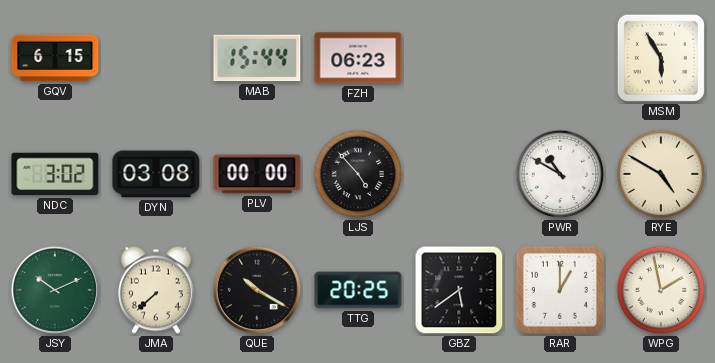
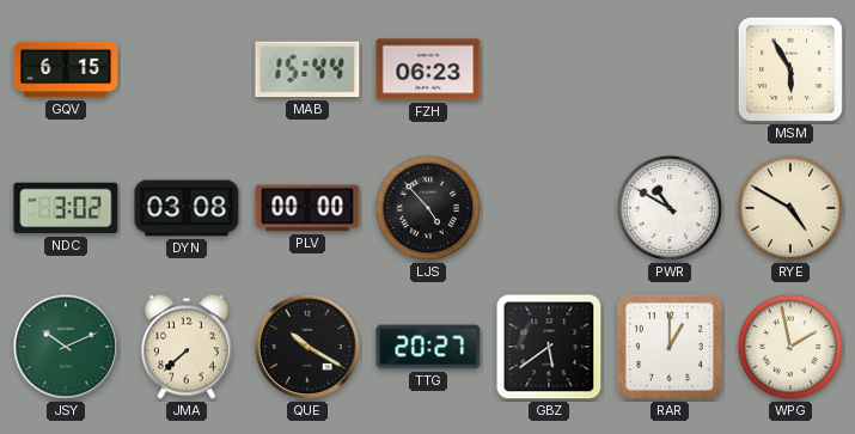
TTG: 20:25 -> 20:27 (428, 347)
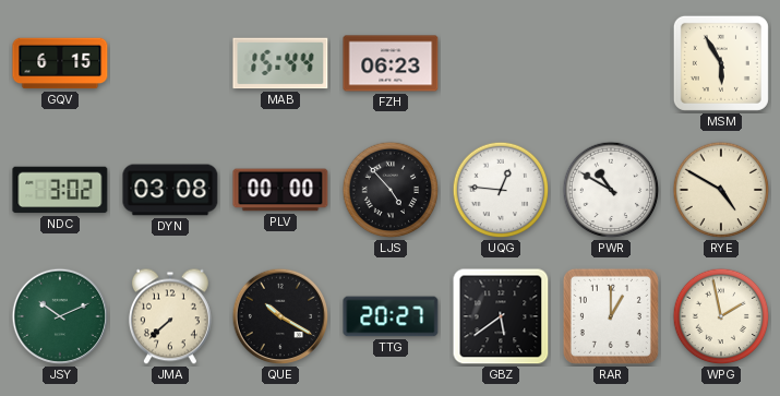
UQG: none -> 12:46 (501, 190)
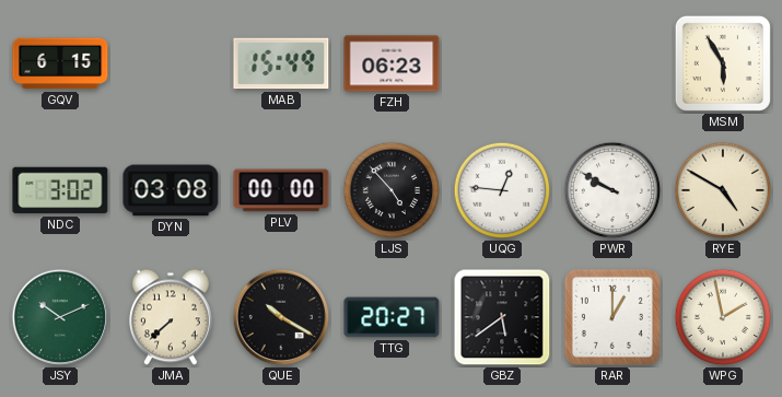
MAB: 15:44 -> 15:49 (281, 63)
PWR: 10:50 -> 9:50 (612, 190)
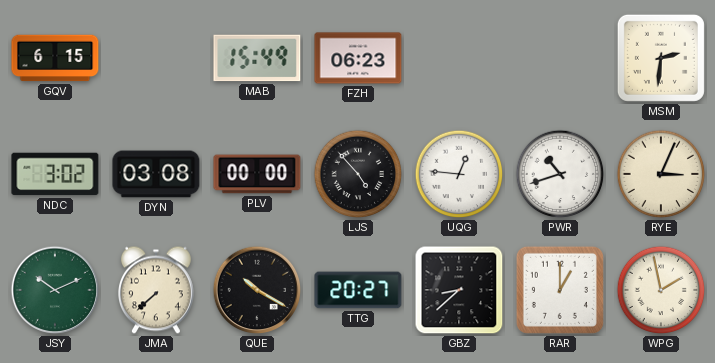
MSM: 5:55 -> 2:31 (661, 58)
PWR: 9:50 -> 10:42 (560, 174)
RYE: 4:50 -> 3:04 (661, 174)
GBZ: 5:39 -> 8:38 (459, 290)
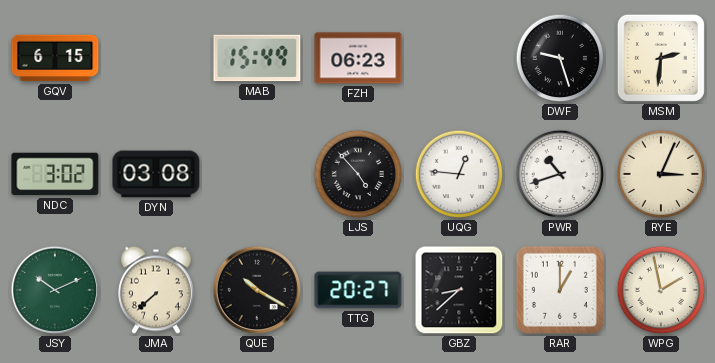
DWF: none -> 9:27 (560, 58)
PLV: 00:00 -> none (257, 174)
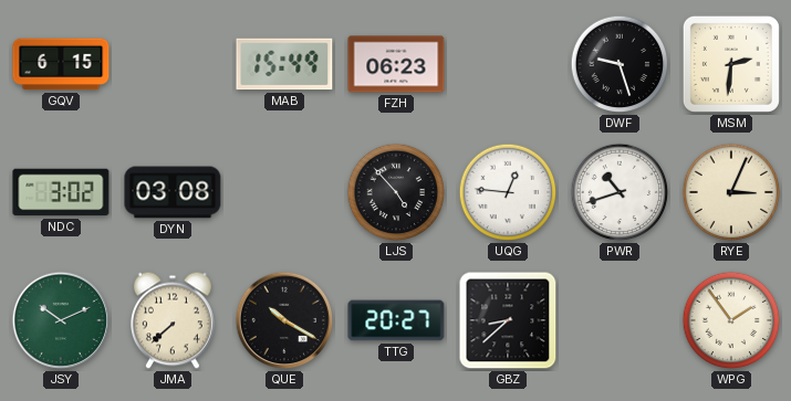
RAR: 1:00 -> none (560, 290)
WPG: 1:58 -> 1:54 (731, 320)
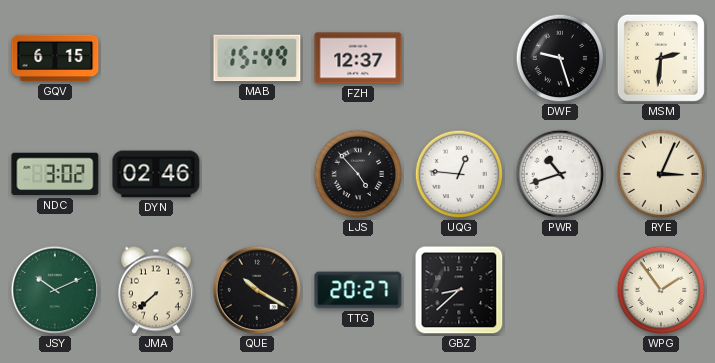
FZH: 06:23 -> 12:37 (358, 58)
DYN: 03:08 -> 02:46 (156, 174)
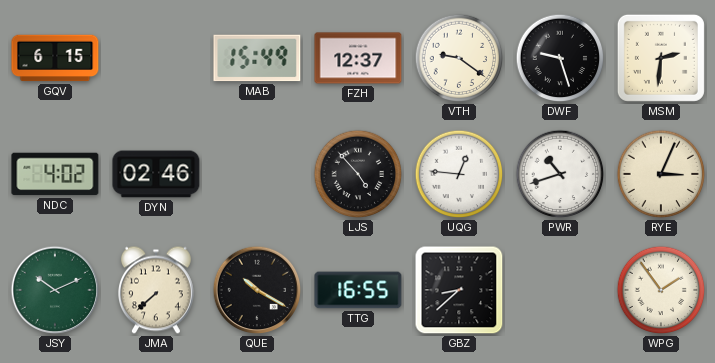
VTH: none -> 9:21 (459, 58)
NDC: 3:02 -> 4:02 (55, 174)
TTG: 20:27 -> 16:55 (358, 290)
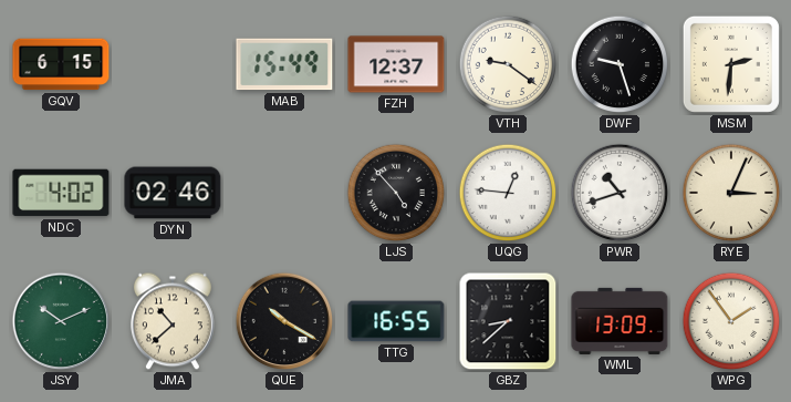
JMA: 7:38 -> 10:38 (173, 321)
WML: none -> 13:09 (620, 321)
